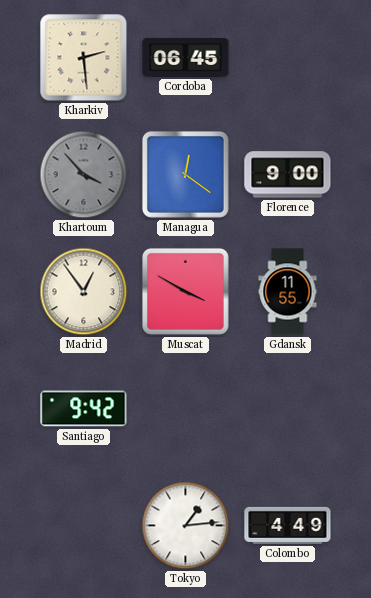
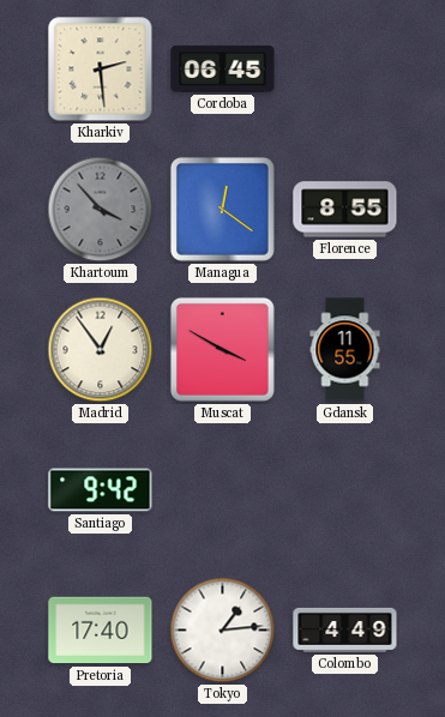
Florence: 9:00 -> 8:55 (345, 210)
Pretoria: none -> 17:40 (101, 631)
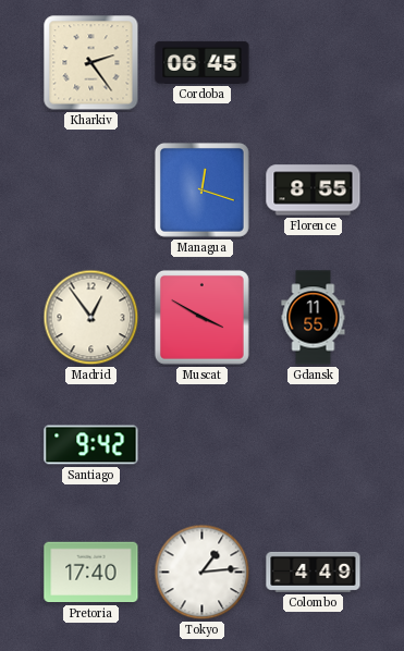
Kharkiv: 2:29 -> 2:24 (91, 63)
Khartoum: 3:53 -> none (101, 210)
Managua: 12:21 -> 12:18 (201, 189)
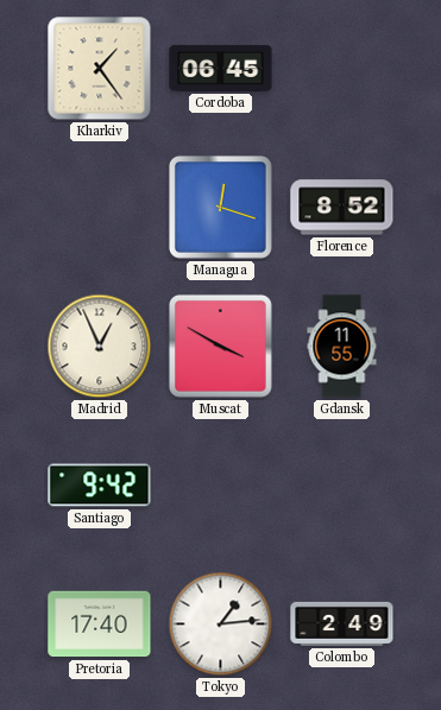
Kharkiv: 2:24 -> 1:24 (100, 69)
Florence: 8:55 -> 8:52 (342, 208)
Madrid: 12:54 -> 12:56 (100, 347)
Colombo: 4:49 -> 2:49 (342, 623)
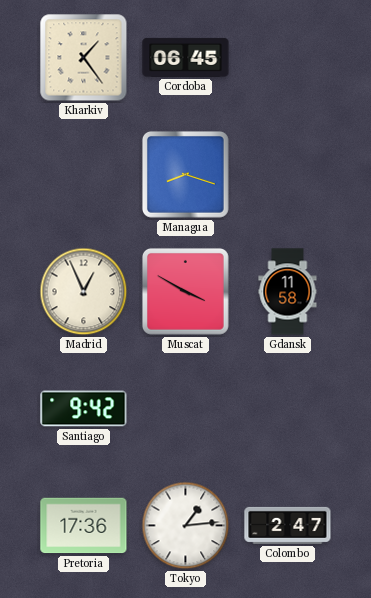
Managua: 12:18 -> 8:18 (185, 174)
Florence: 8:52 -> none (342, 208)
Gdansk: 11:55 -> 11:58 (288, 292)
Pretoria: 17:40 -> 17:36 (84, 526)
Colombo: 2:49 -> 2:47 (288, 525)
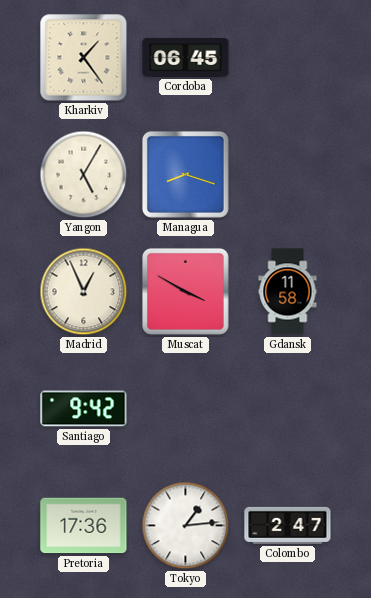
Yangon: none -> 5:05 (84, 175)
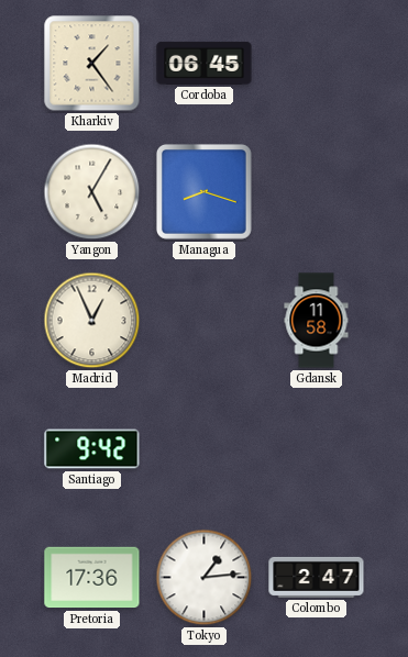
Muscat: 3:50 -> none (185, 291)
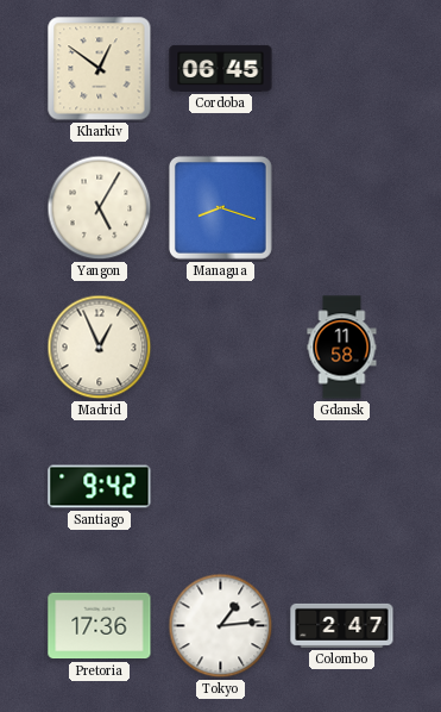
Kharkiv: 1:24 -> 12:51 (100, 69)
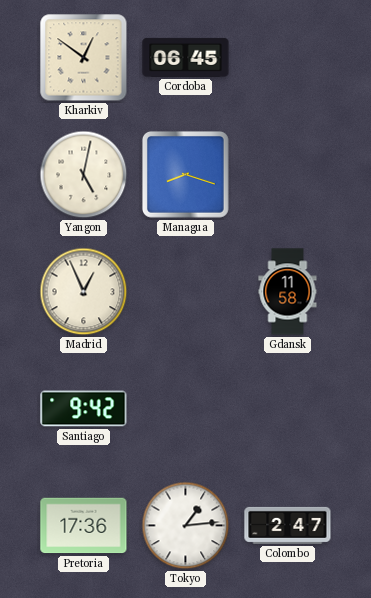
Yangon: 5:05 -> 5:02 (84, 175)
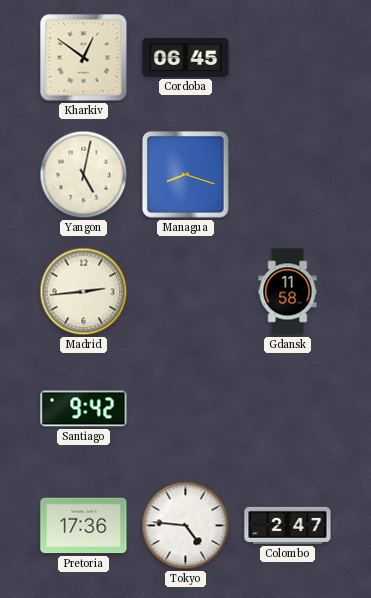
Madrid: 12:56 -> 2:44 (84, 292)
Tokyo: 1:14 -> 4:46 (186, 526)
